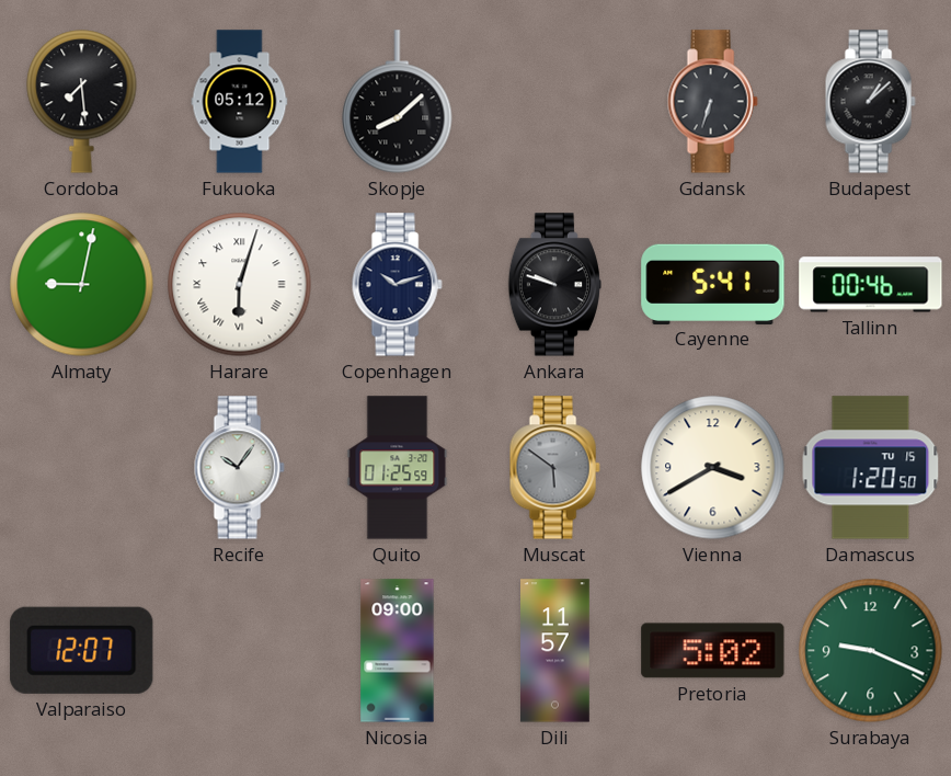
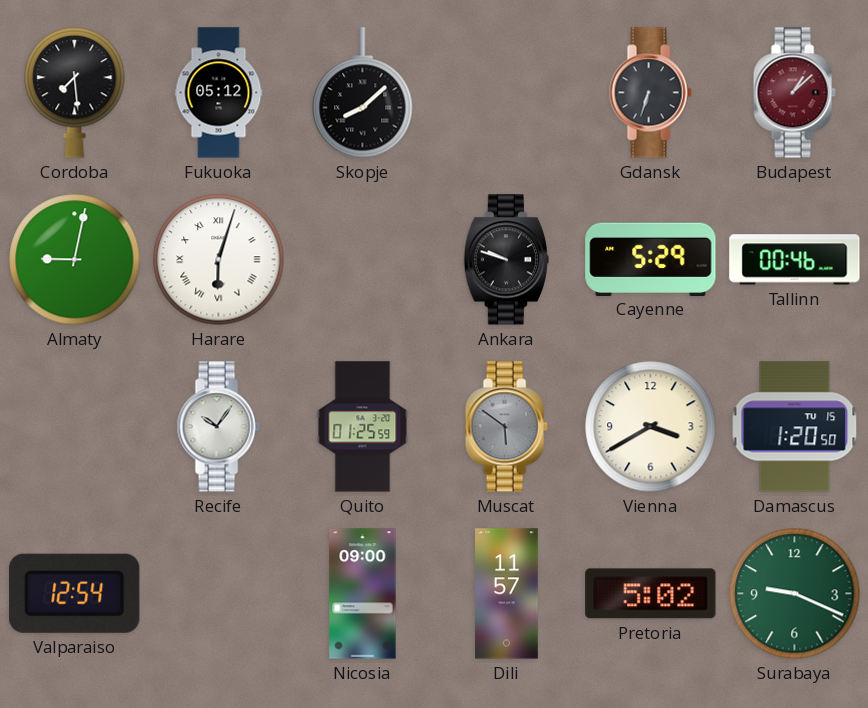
Budapest dial: black -> burgundy (794, 93)
Copenhagen: 10:12 -> none (397, 285)
Cayenne: 5:41 -> 5:29 (651, 259)
Valparaiso: 12:07 -> 12:54 (75, 593)
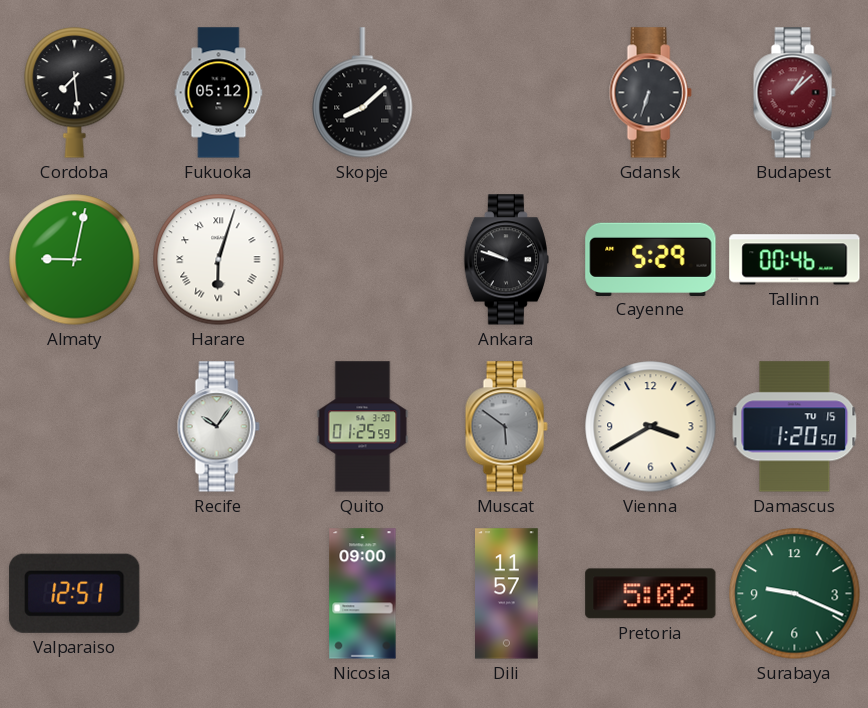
Valparaiso: 12:54 -> 12:51 (75, 593)
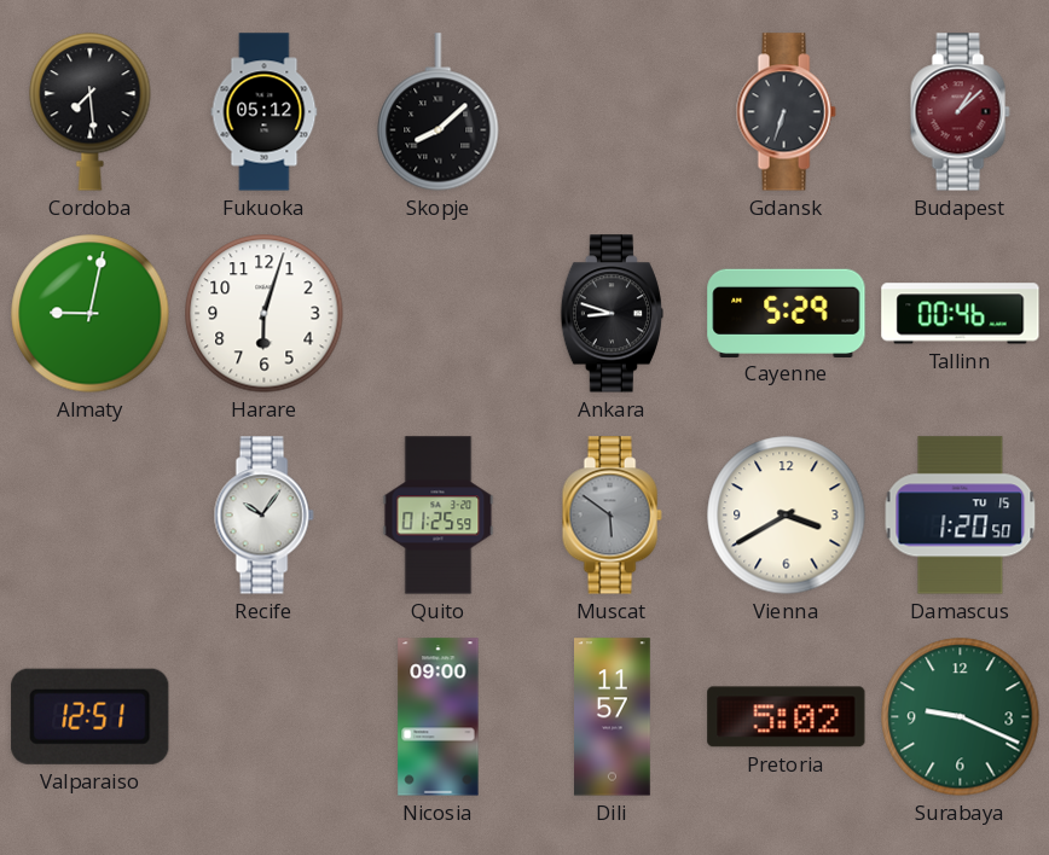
Harare numerals: Roman -> Arabic (265, 314)
Ankara: 9:48 -> 8:48 (612, 314)
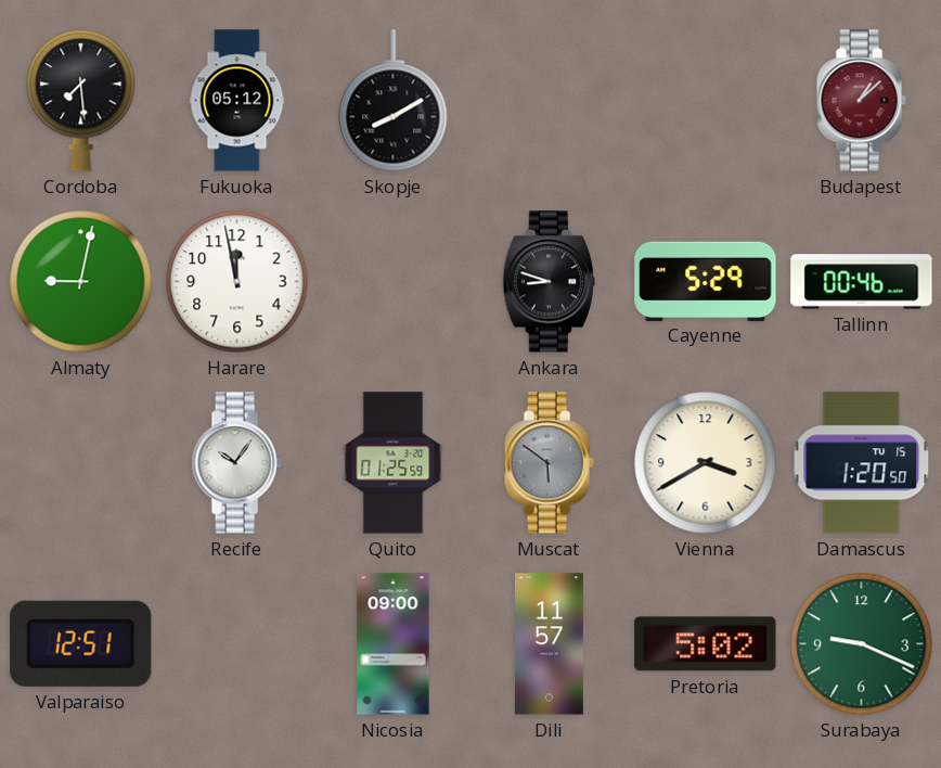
Skopje: 8:08 -> 8:10 (394, 101)
Gdansk: 6:33 -> none (786, 112)
Harare: 6:03 -> 11:58 (237, 282)
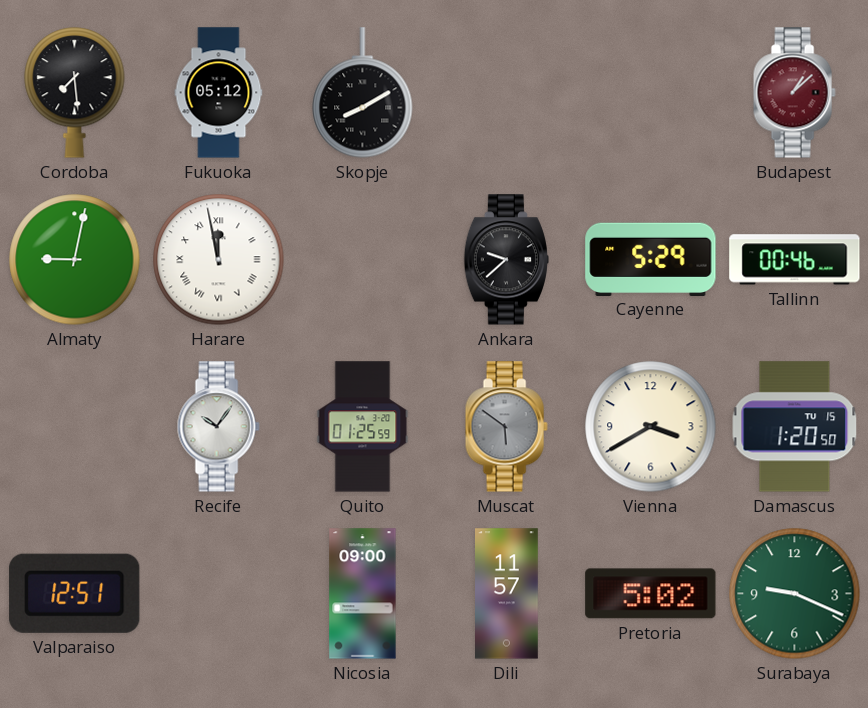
Harare numerals: Arabic -> Roman (219, 260)
Ankara: 8:48 -> 9:38 (506, 260)
